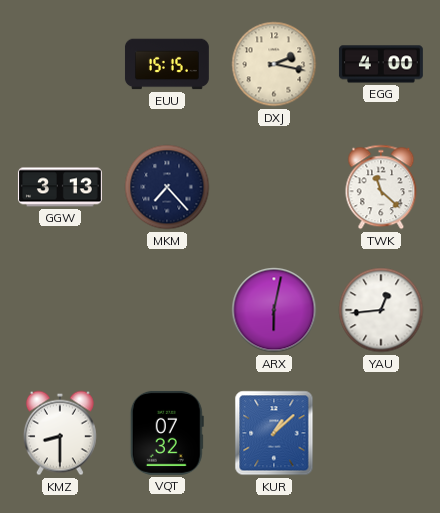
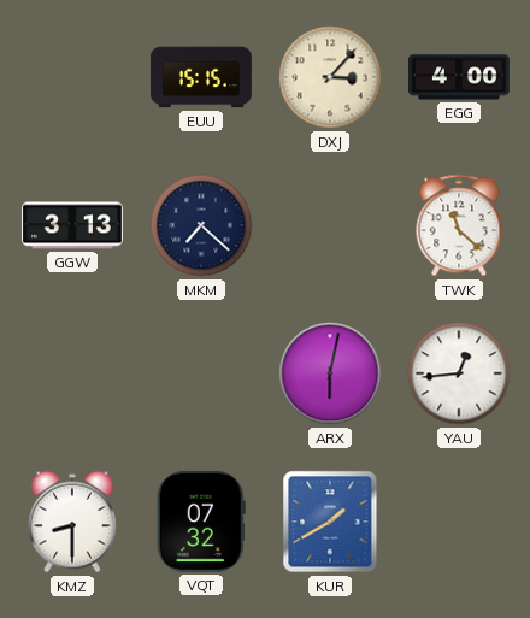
DXJ: 2:17 -> 3:07 (330, 77)
MKM: 7:23 -> 7:22 (201, 225)
KUR: 1:08 -> 1:40 (330, 522)
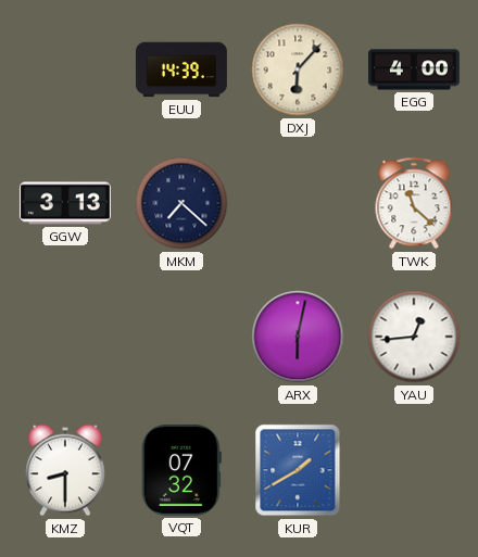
EUU: 15:15 -> 14:39 (181, 69)
DXJ: 3:07 -> 6:07 (298, 69)
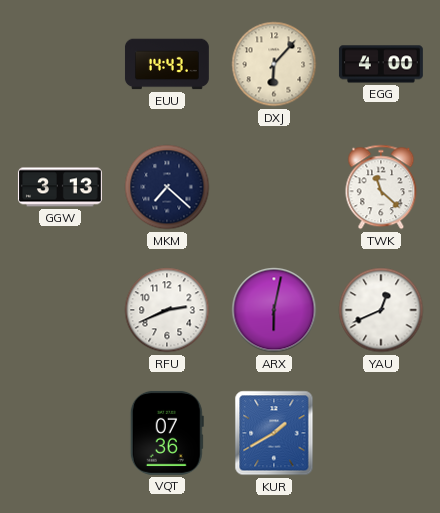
EUU: 14:39 -> 14:43 (167, 64)
RFU: none -> 2:41 (167, 310)
YAU: 12:44 -> 12:41 (381, 310)
KMZ: 8:30 -> none (65, 470)
VQT: 07:32 -> 07:36 (167, 433)
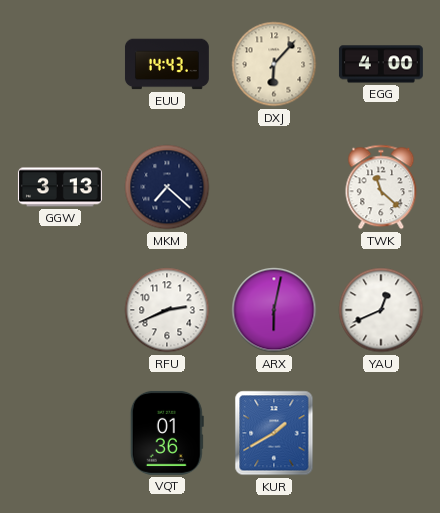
VQT: 07:36 -> 01:36 (167, 433)
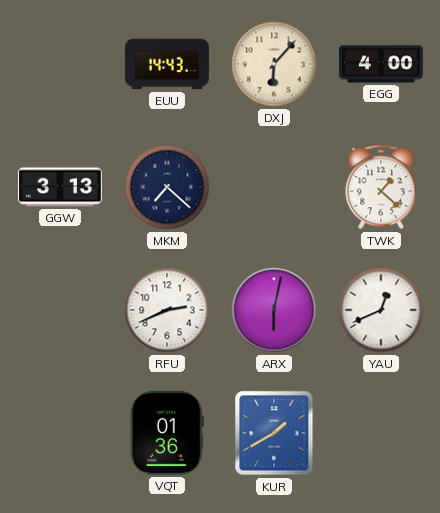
TWK: 11:22 -> 1:22 (381, 187)
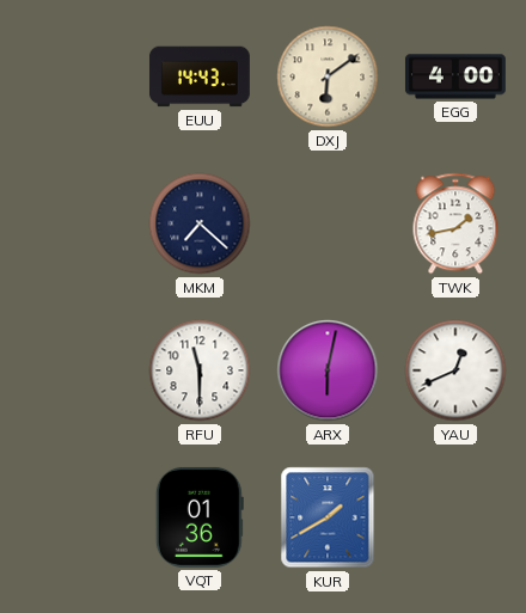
DXJ: 6:07 -> 6:09 (328, 76)
GGW: 3:13 -> none (60, 187)
TWK: 1:22 -> 1:43 (455, 223)
RFU: 2:41 -> 11:30 (200, 370)
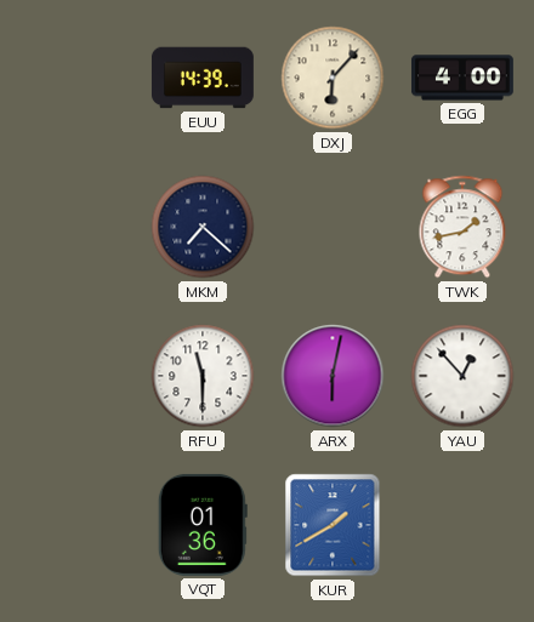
EUU: 14:43 -> 14:39 (203, 78)
DXJ: 6:09 -> 6:07 (333, 78)
YAU: 12:41 -> 12:53 (462, 376)
